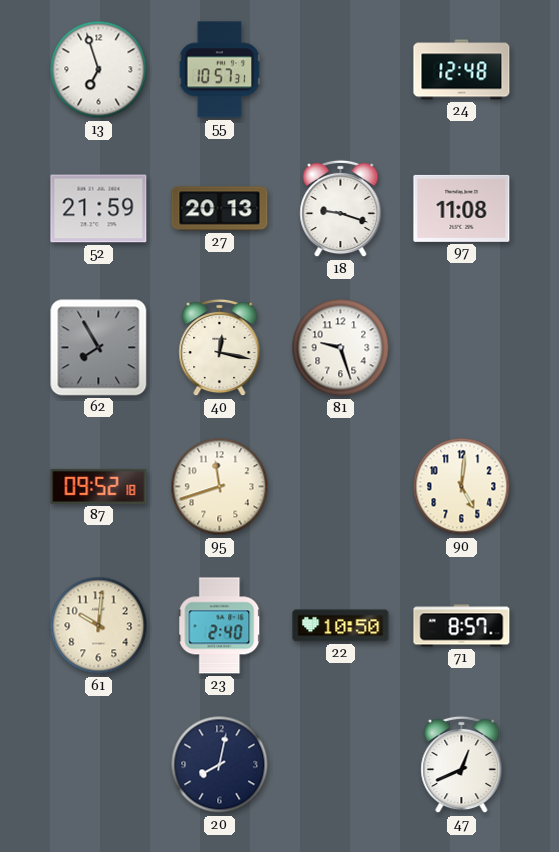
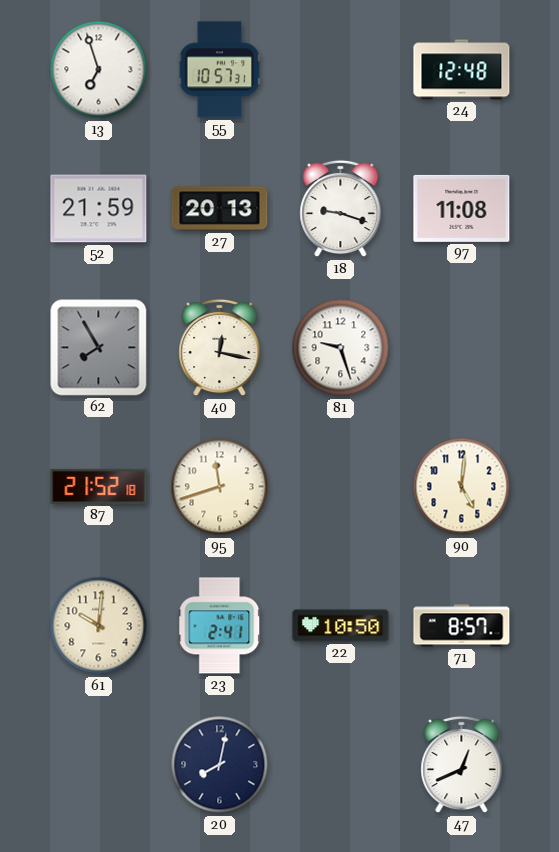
87: 09:52 -> 21:52 (99, 486)
23: 2:40 -> 2:41 (220, 626)
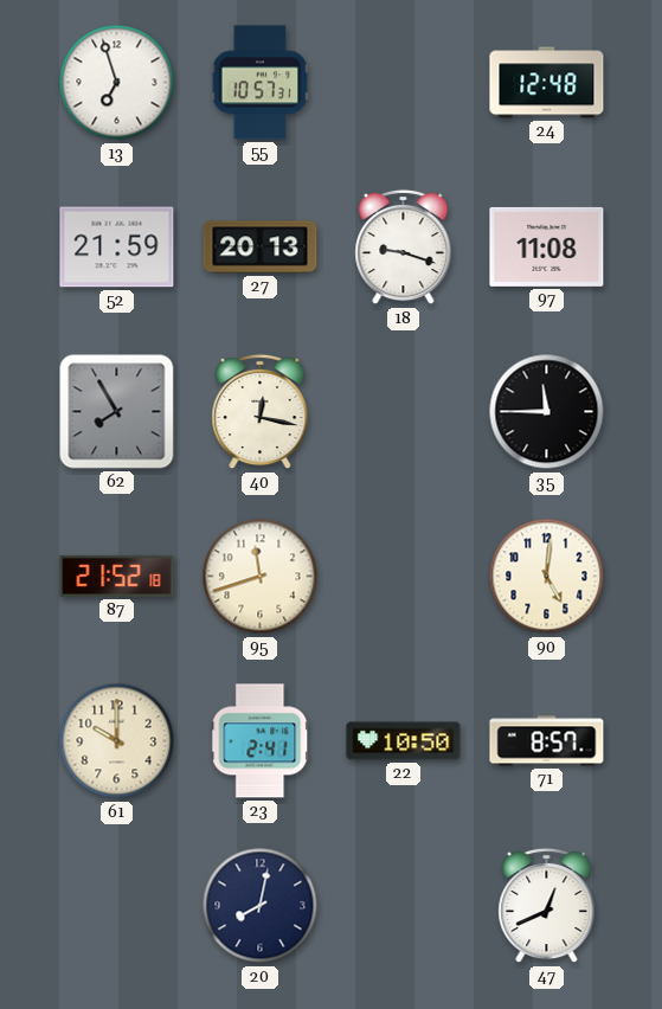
81: 9:27 -> none (341, 348)
35: none -> 11:45 (547, 412)
61: 10:01 -> 10:00 (117, 741)
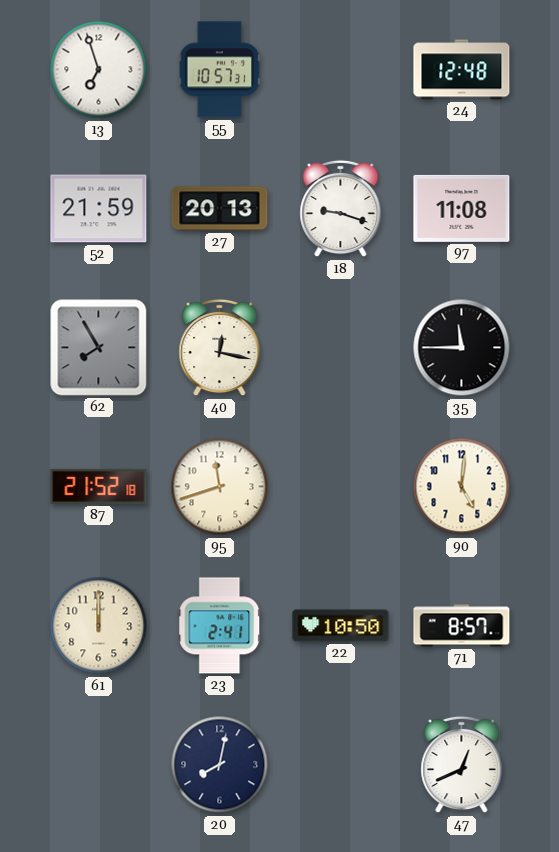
61: 10:00 -> 12:00 (99, 626)
